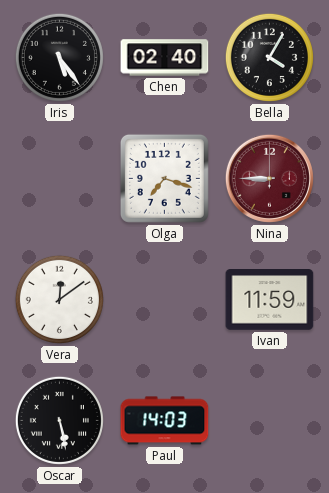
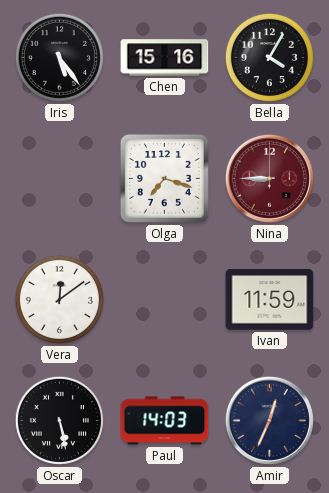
Chen: 02:40 -> 15:16 (165, 58)
Amir: none -> 12:34 (269, 420)
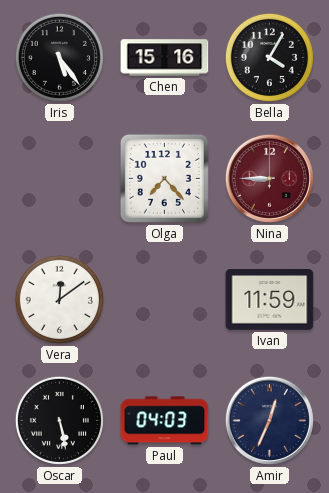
Olga: 7:18 -> 7:23 (164, 178)
Paul: 14:03 -> 04:03 (165, 421)
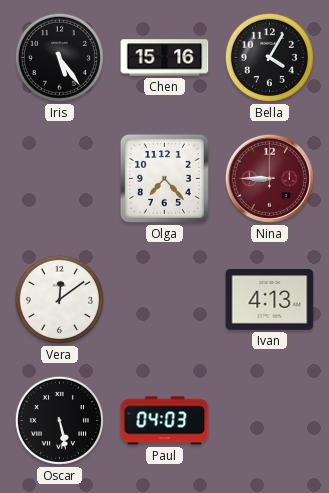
Ivan: 11:59 -> 4:13 (270, 300)
Amir: 12:34 -> none (269, 420)
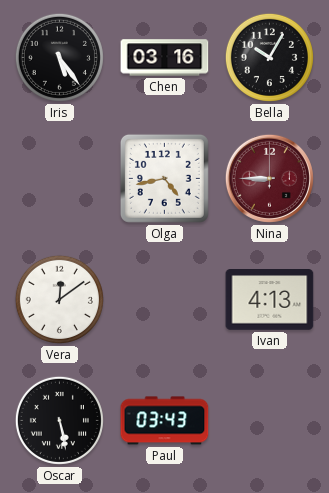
Chen: 15:16 -> 03:16 (165, 58)
Bella: 4:05 -> 10:05 (269, 57)
Olga: 7:23 -> 4:43 (164, 178)
Paul: 04:03 -> 03:43 (165, 421)
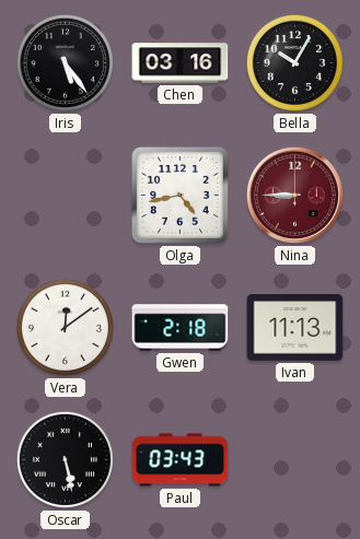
Gwen: none -> 2:18 (181, 328)
Ivan: 4:13 -> 11:13 (295, 328)
